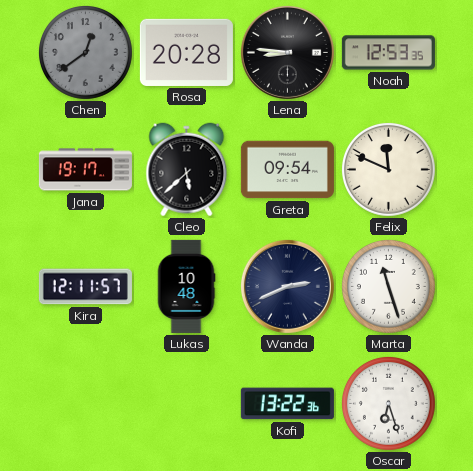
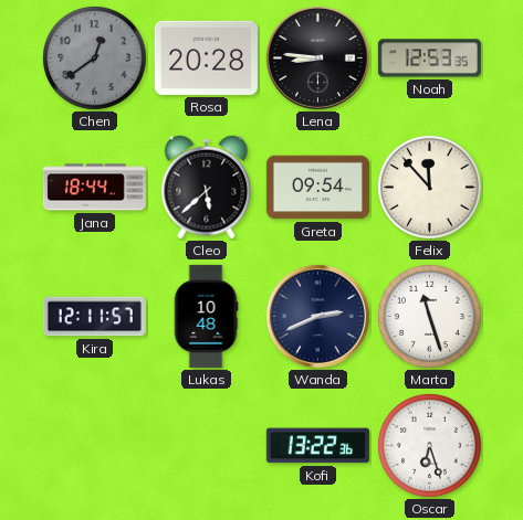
Jana: 19:17 -> 18:44 (94, 188)
Felix: 11:49 -> 11:53 (429, 187)
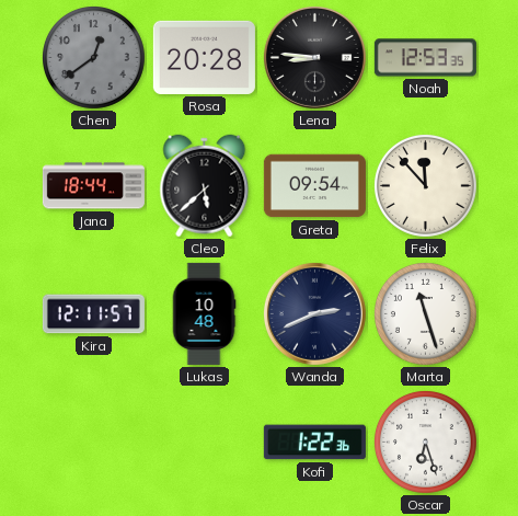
Kofi: 13:22 -> 1:22 (314, 443)
